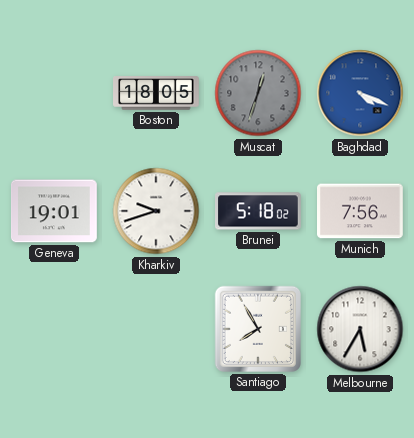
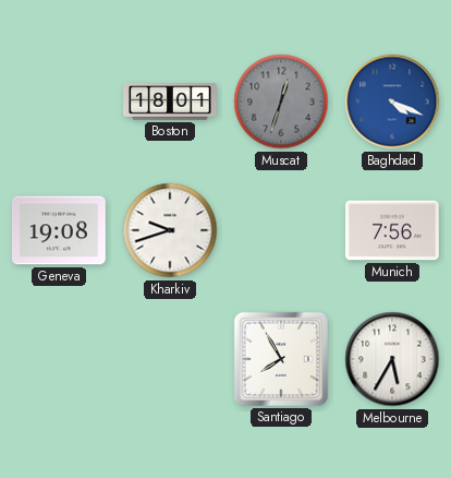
Boston: 18:05 -> 18:01 (171, 101)
Geneva: 19:01 -> 19:08 (59, 230)
Brunei: 5:18 -> none (259, 211)
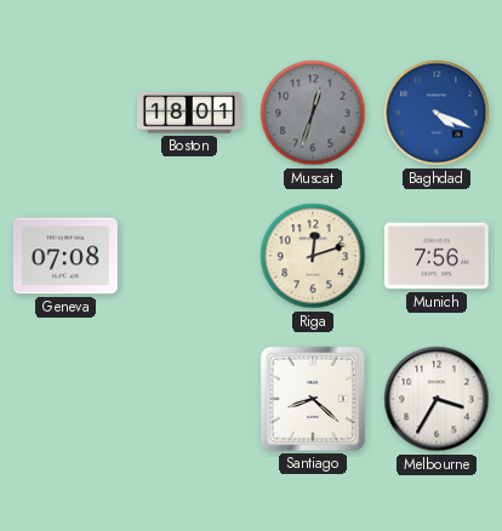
Geneva: 19:08 -> 07:08 (65, 256)
Kharkiv: 9:42 -> none (170, 230)
Riga: none -> 12:12 (313, 256)
Santiago: 7:55 -> 8:22 (313, 399)
Melbourne: 5:35 -> 3:35 (437, 399)
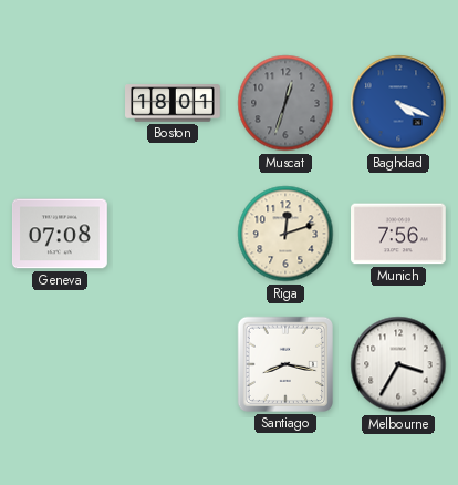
Santiago: 8:22 -> 8:17 (285, 364)
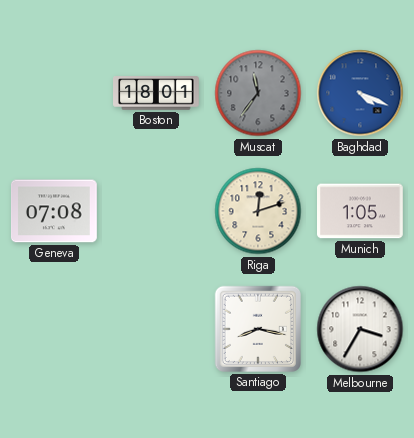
Muscat: 12:33 -> 11:36 (258, 93)
Munich: 7:56 -> 1:05 (361, 211)
